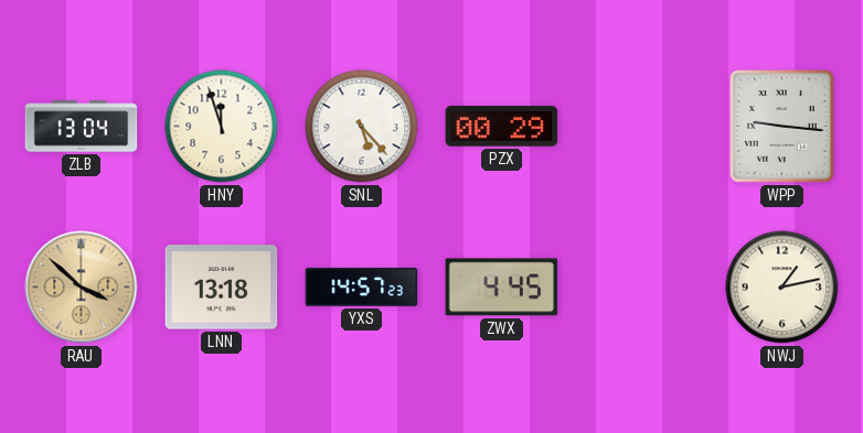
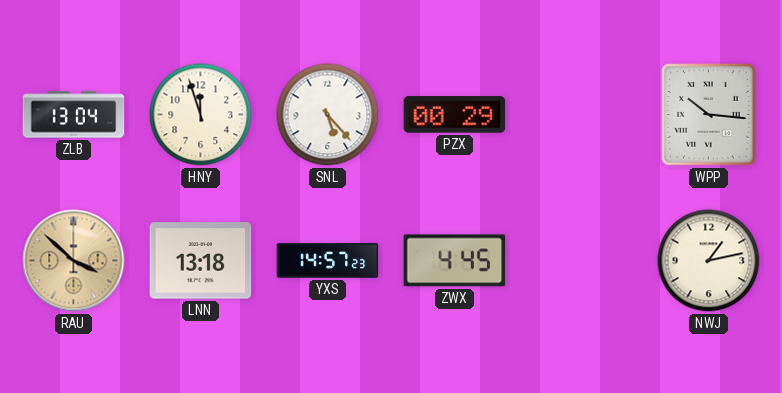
WPP: 9:16 -> 10:16 (709, 115)
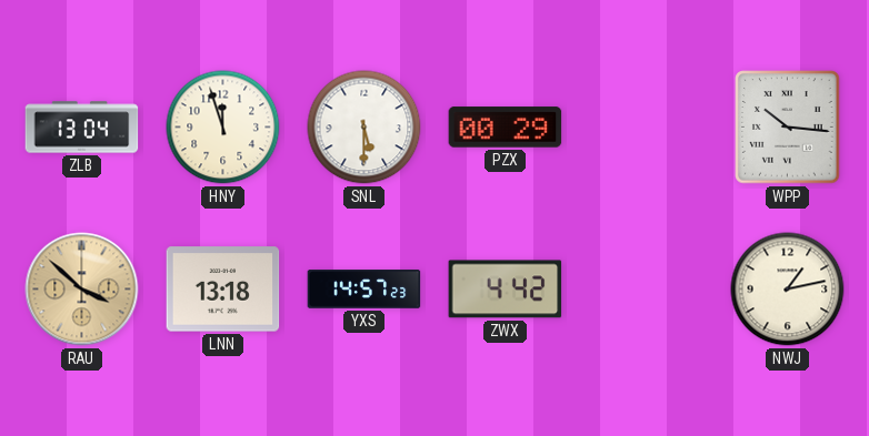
SNL: 5:23 -> 5:30 (364, 128)
ZWX: 4:45 -> 4:42 (506, 290)
